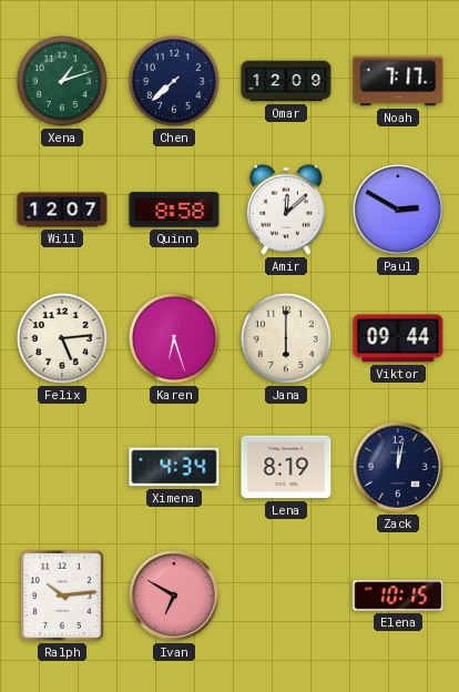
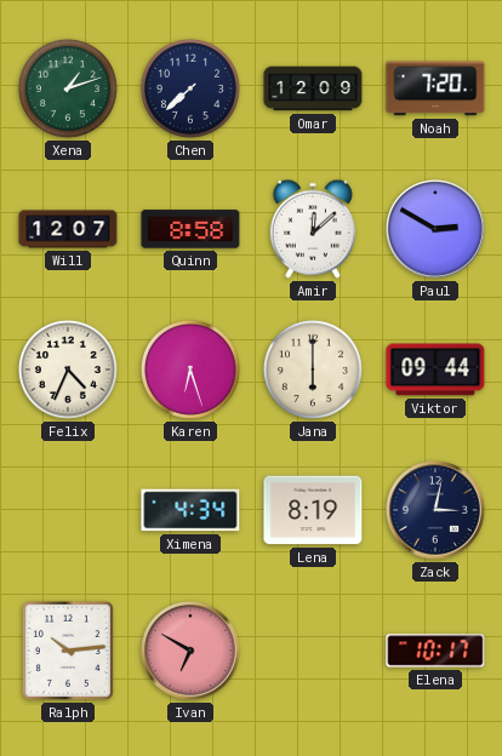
Noah: 7:17 -> 7:20 (435, 88)
Felix: 5:14 -> 4:34 (68, 370)
Zack: 12:02 -> 3:02 (435, 510)
Elena: 10:15 -> 10:17 (435, 651)
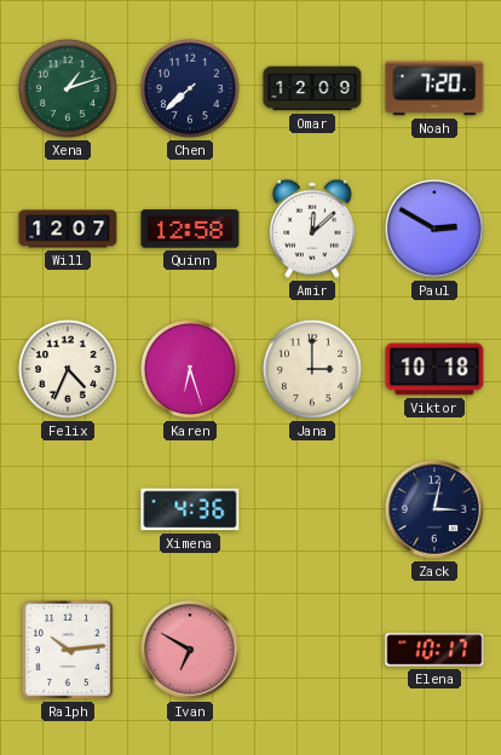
Quinn: 8:58 -> 12:58 (190, 229)
Jana: 6:00 -> 3:00 (312, 369)
Viktor: 09:44 -> 10:18 (434, 369)
Ximena: 4:34 -> 4:36 (190, 509)
Lena: 8:19 -> none (313, 510)
